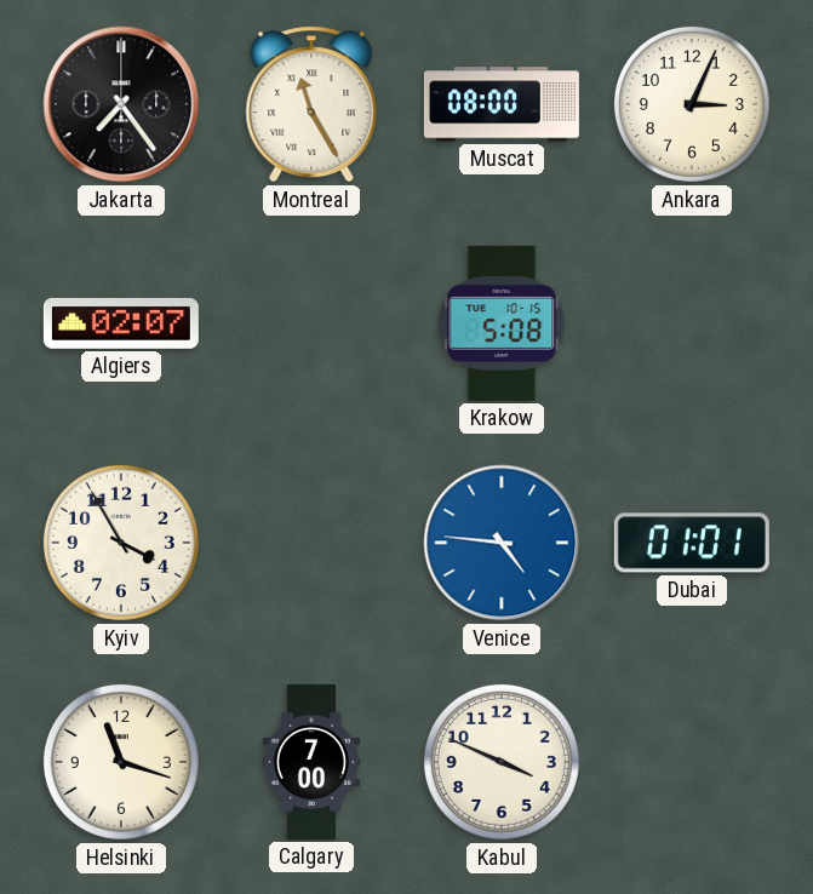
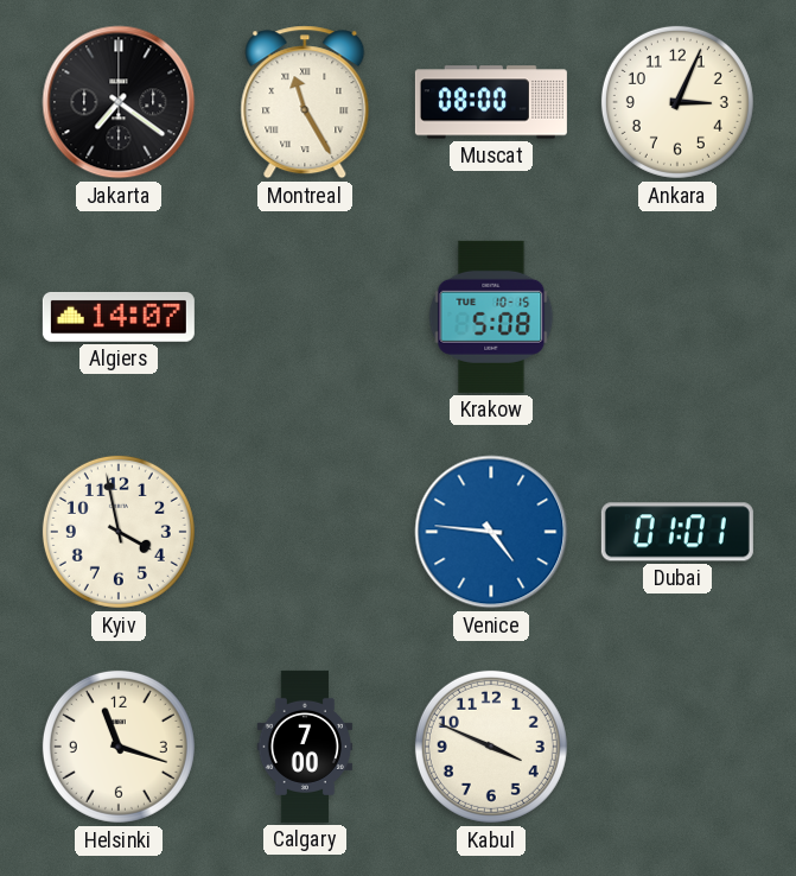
Jakarta: 7:24 -> 7:21 (119, 102)
Algiers: 02:07 -> 14:07 (119, 317)
Kyiv: 3:55 -> 3:58 (119, 532)
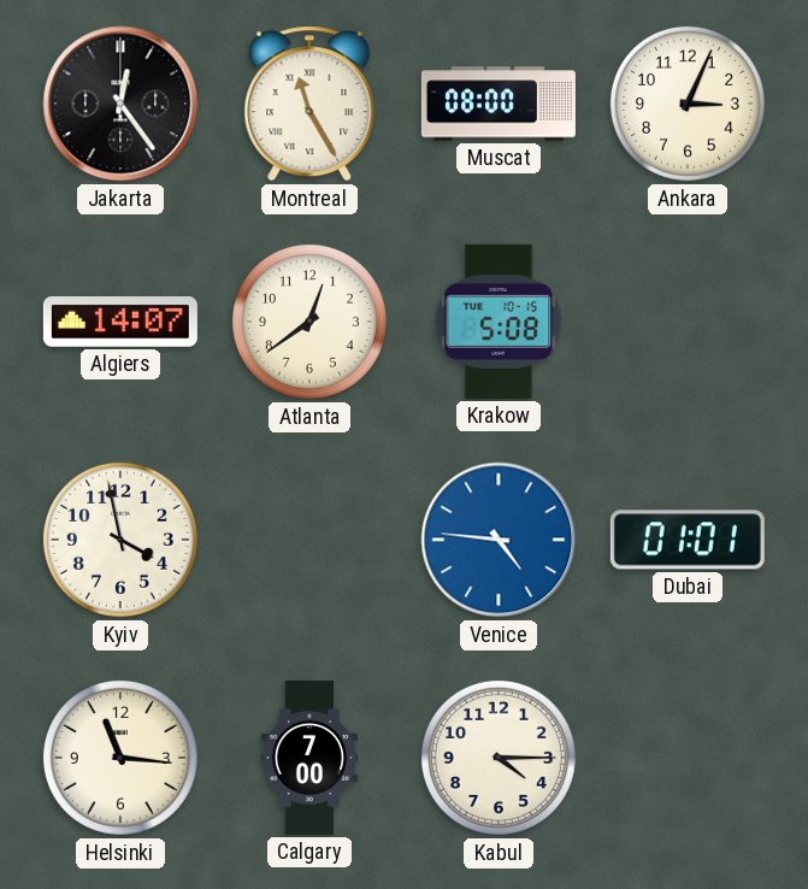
Jakarta: 7:21 -> 12:24 (120, 104)
Atlanta: none -> 12:39 (309, 322)
Helsinki: 11:18 -> 11:16 (120, 758)
Kabul: 3:49 -> 4:15 (499, 758)
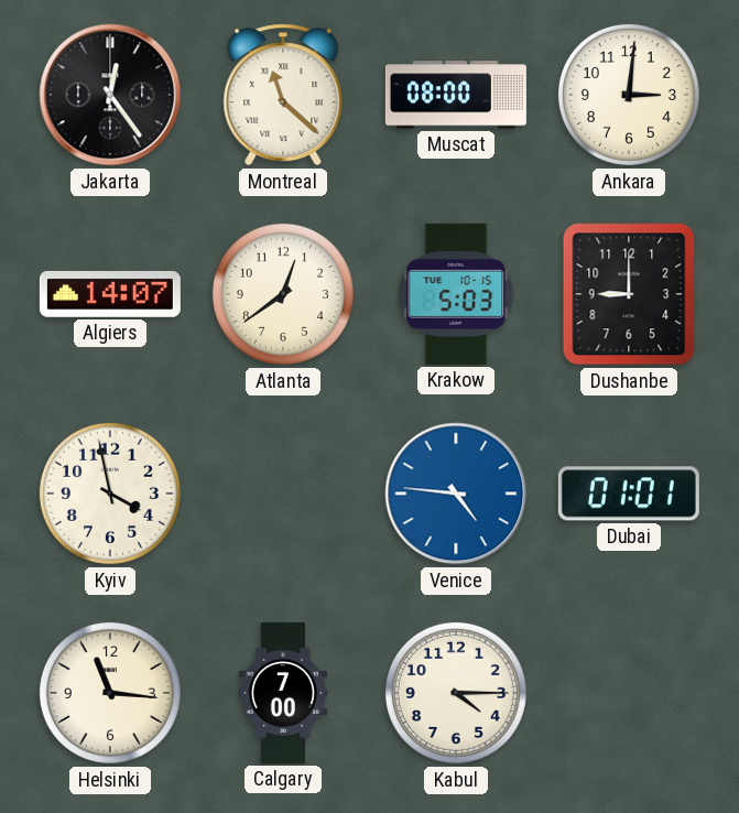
Montreal: 11:25 -> 11:22 (283, 95)
Ankara: 3:04 -> 3:01 (629, 95)
Krakow: 5:08 -> 5:03 (456, 294)
Dushanbe: none -> 9:00 (629, 294)
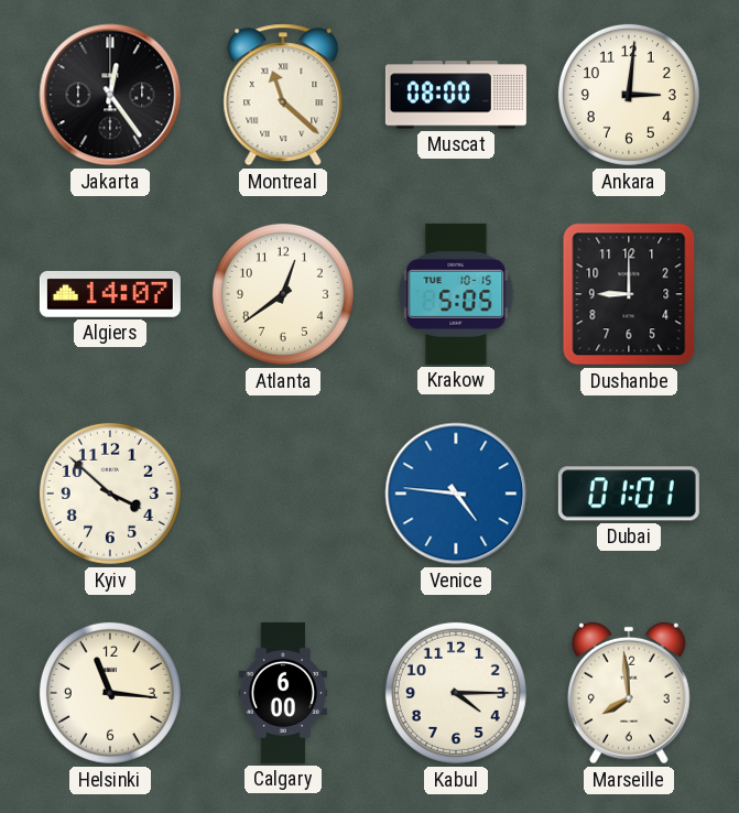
Krakow: 5:03 -> 5:05 (456, 294)
Kyiv: 3:58 -> 3:52 (110, 494)
Calgary: 7:00 -> 6:00 (283, 693)
Marseille: none -> 7:59 (629, 693)
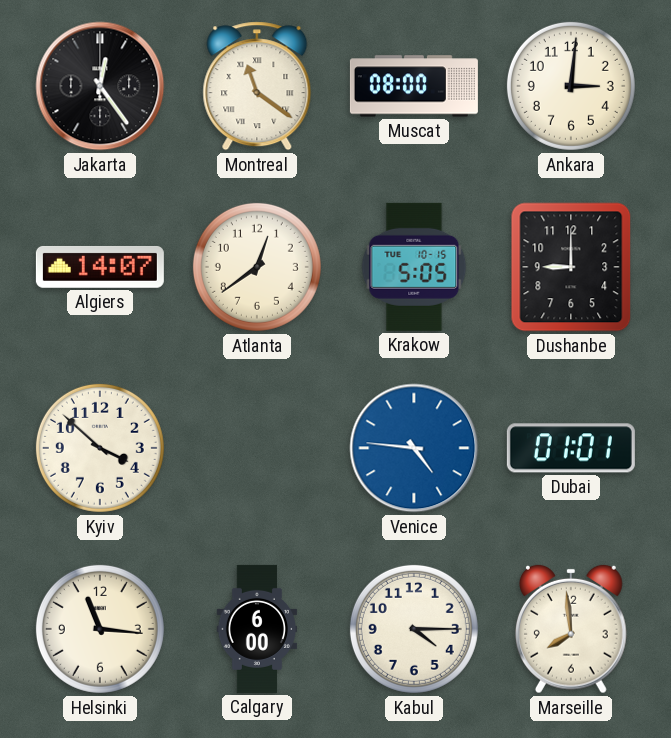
Montreal: 11:22 -> 11:21 (257, 86)
